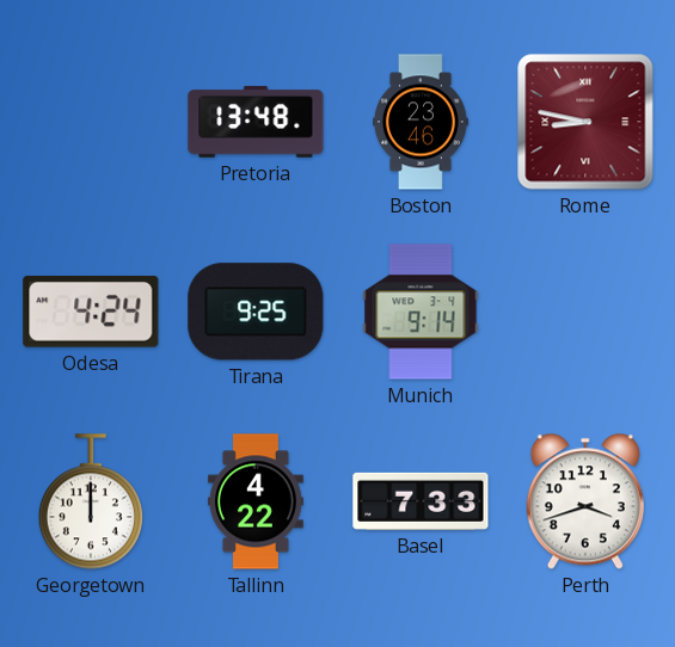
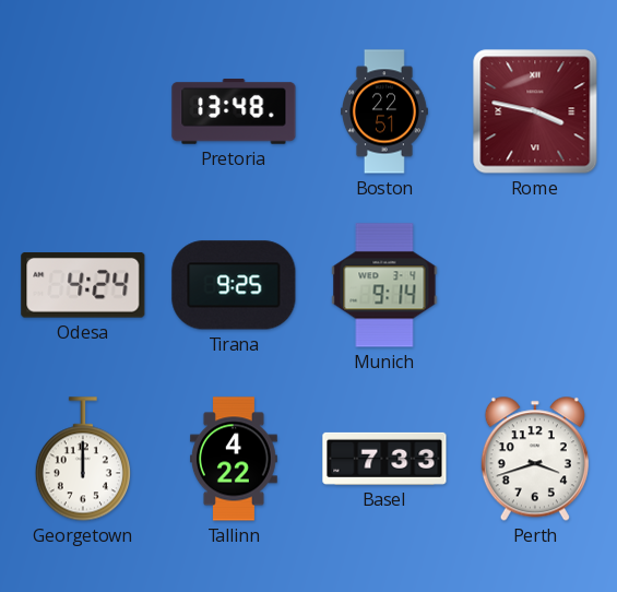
Boston: 23:46 -> 22:51 (385, 111)
Rome: 8:47 -> 3:47 (535, 111)
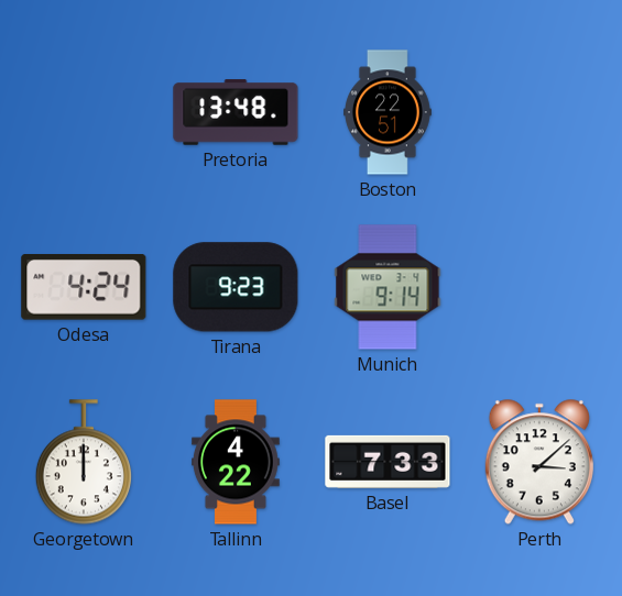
Rome: 3:47 -> none (535, 111)
Tirana: 9:25 -> 9:23 (236, 287)
Perth: 3:42 -> 3:08 (539, 462)
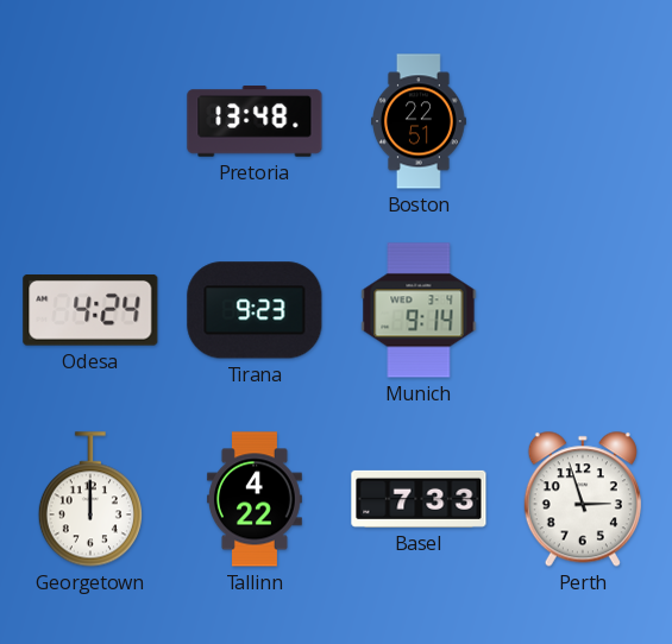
Perth: 3:08 -> 2:57 (583, 499)
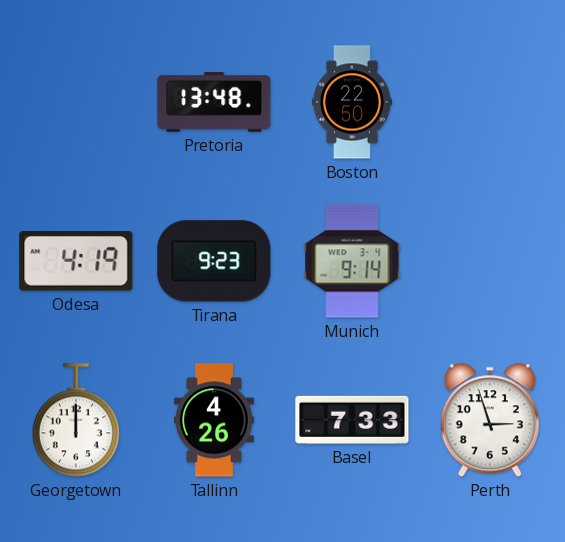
Boston: 22:51 -> 22:50 (353, 102)
Odesa: 4:24 -> 4:19 (76, 262)
Tallinn: 4:22 -> 4:26 (214, 420)
